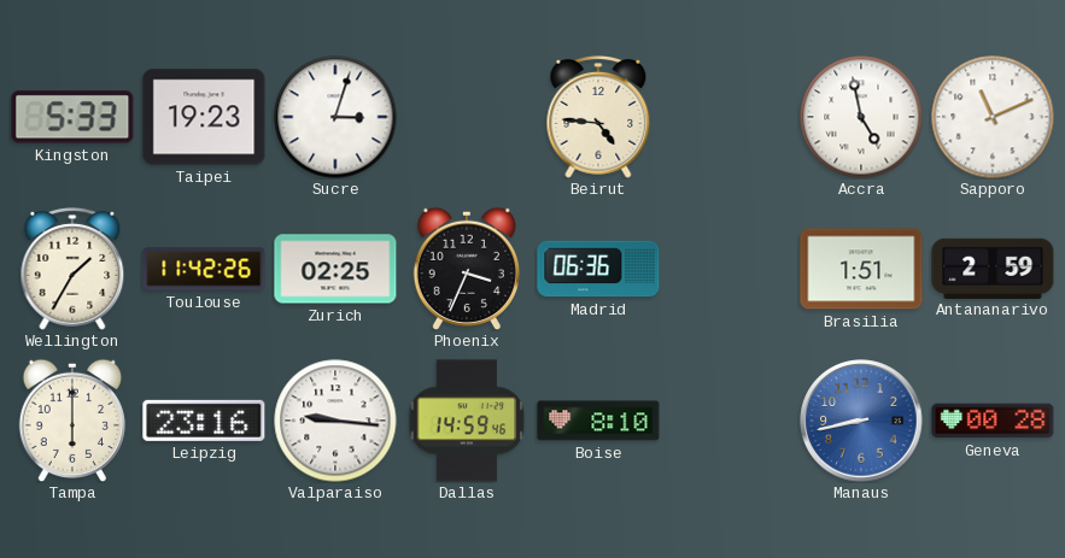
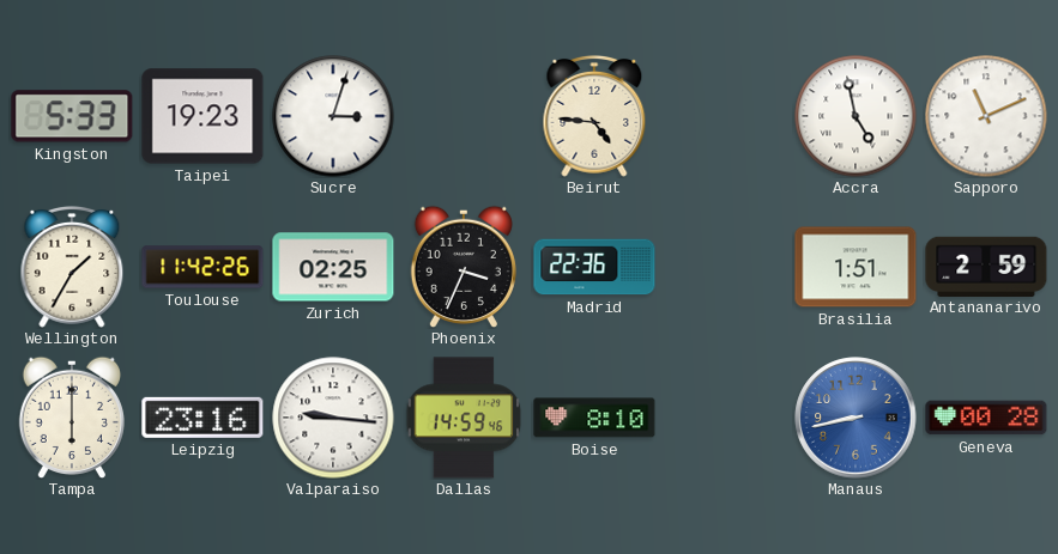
Madrid: 06:36 -> 22:36 (594, 267)
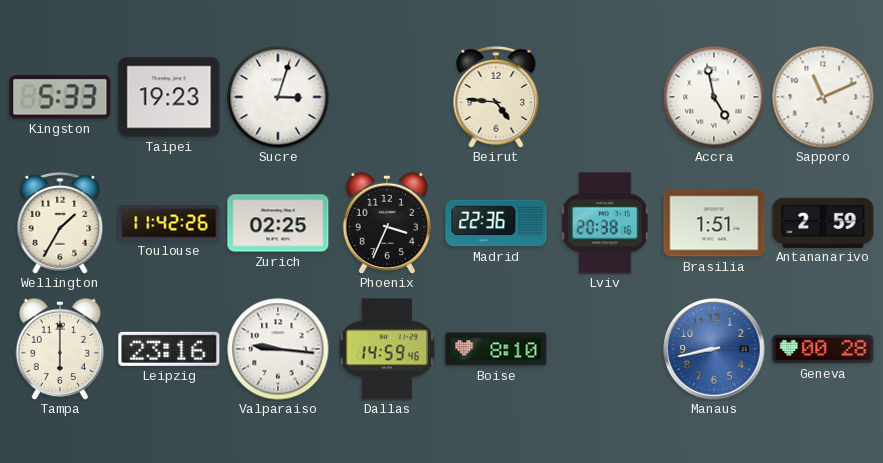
Lviv: none -> 20:38 (605, 223)
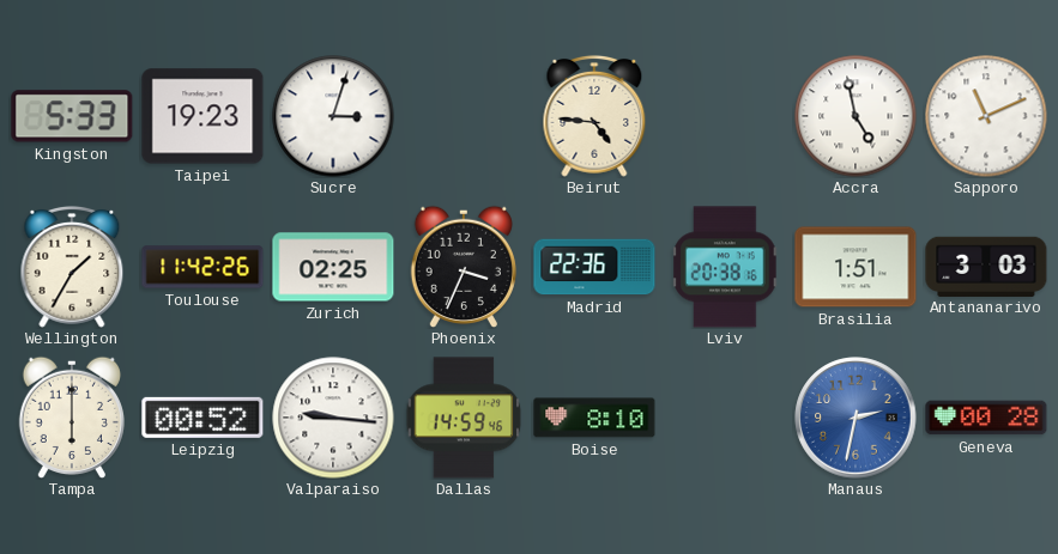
Antananarivo: 2:59 -> 3:03 (986, 266)
Leipzig: 23:16 -> 00:52 (202, 418)
Manaus: 8:43 -> 2:32 (856, 418)
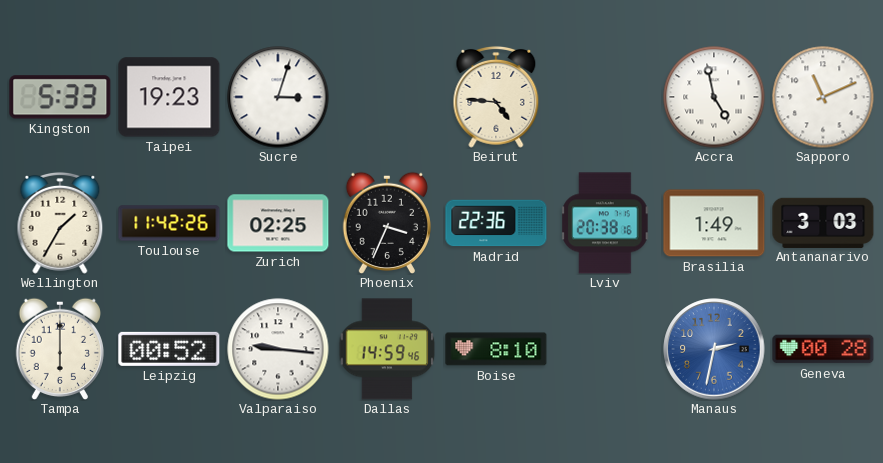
Brasilia: 1:51 -> 1:49 (714, 223)
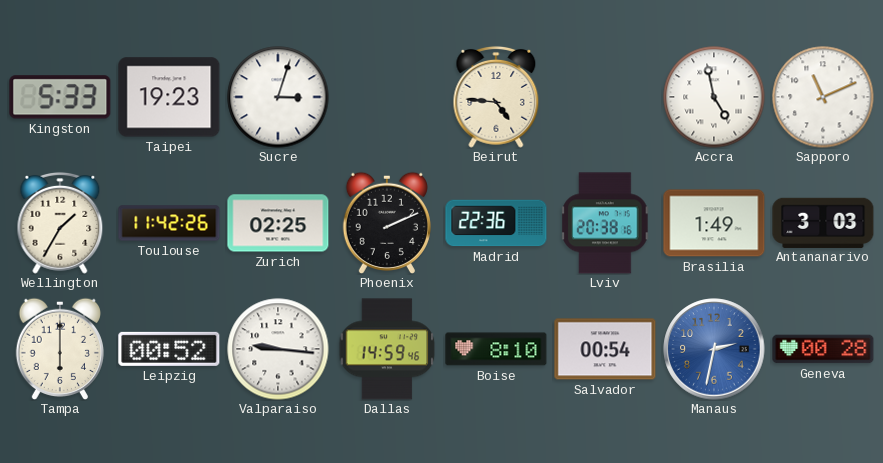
Phoenix: 3:34 -> 2:11 (387, 222)
Salvador: none -> 00:54 (605, 349)
